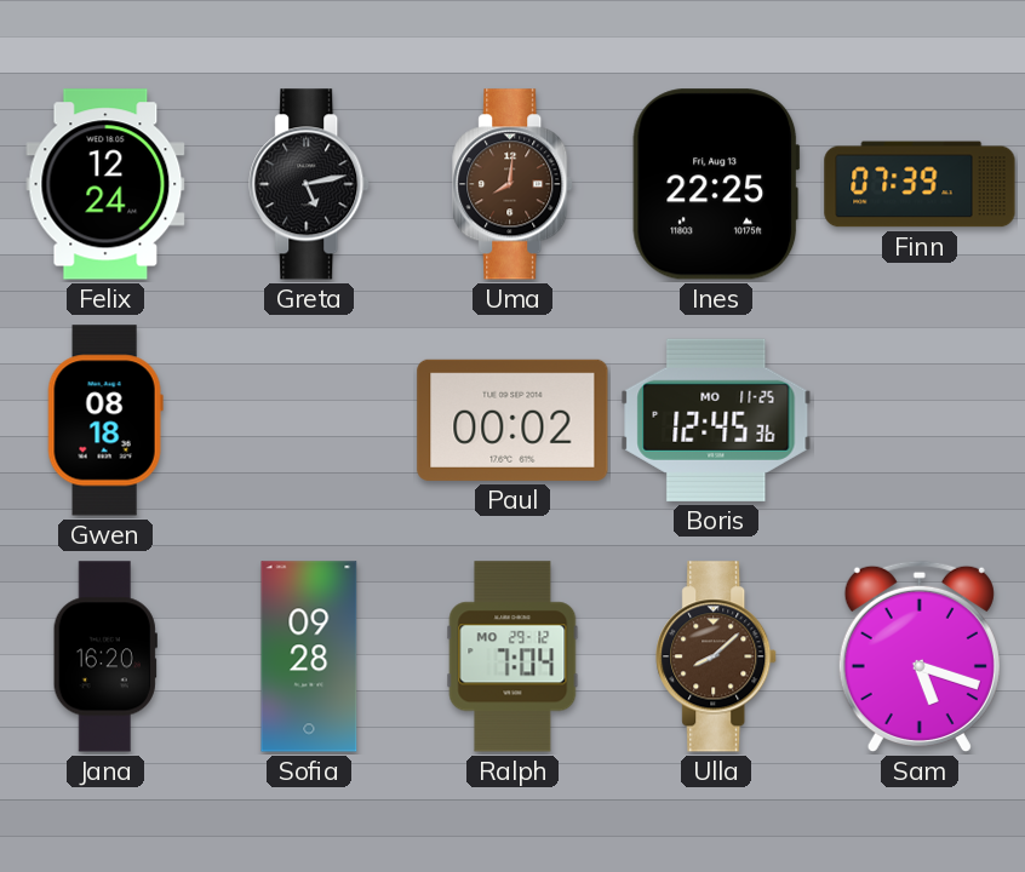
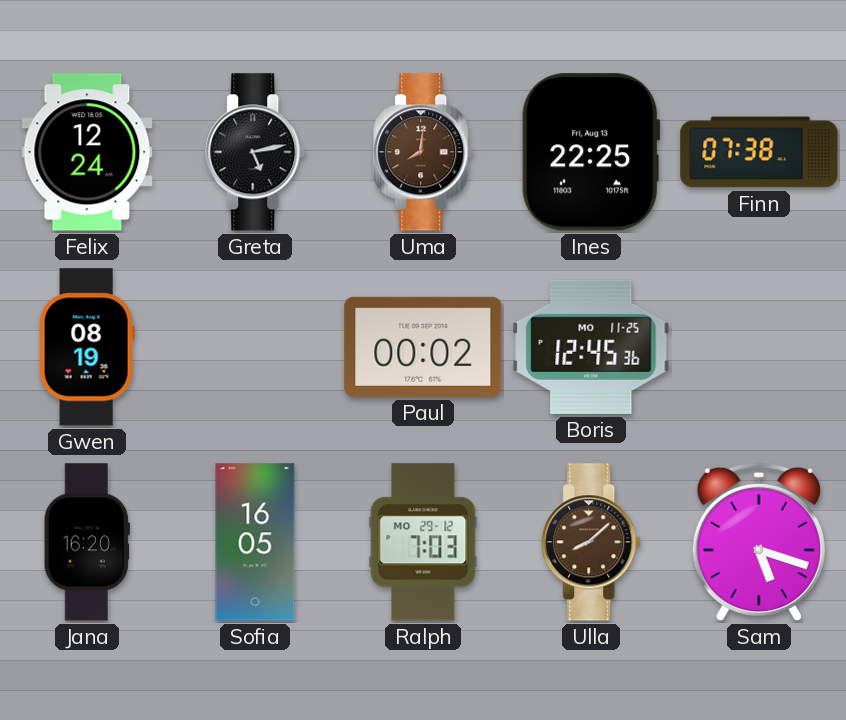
Finn: 07:39 -> 07:38 (759, 152)
Gwen: 08:18 -> 08:19 (87, 347)
Sofia: 09:28 -> 16:05 (255, 542)
Ralph: 7:04 -> 7:03 (423, 542)
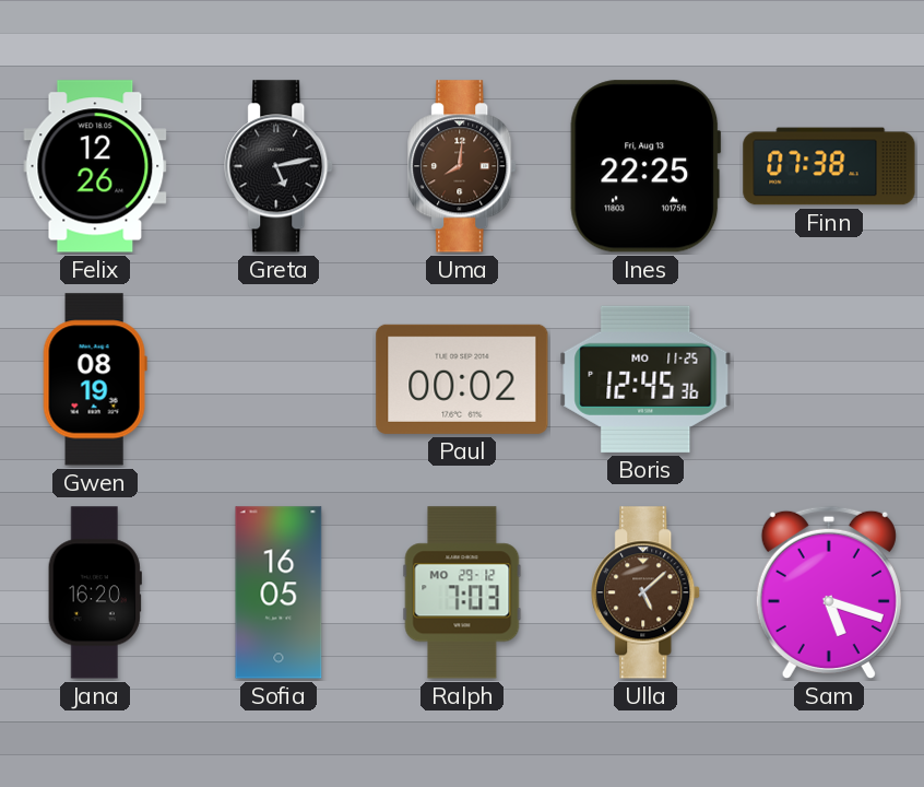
Felix: 12:24 -> 12:26 (95, 166)
Ulla: 8:08 -> 5:08 (647, 592)
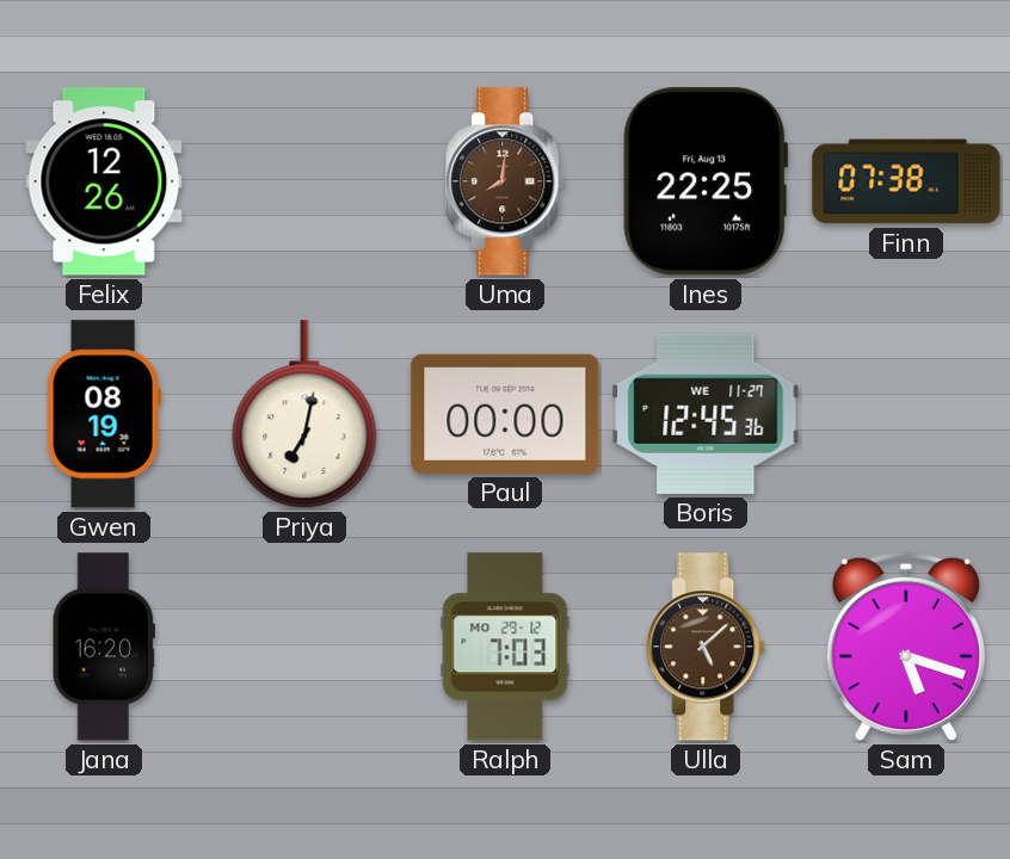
Greta: 5:13 -> none (280, 166)
Priya: none -> 7:02 (304, 415)
Paul: 00:02 -> 00:00 (505, 414)
Boris date: MO 11-25 -> WE 11-27 (706, 414)
Sofia: 16:05 -> none (279, 592)
